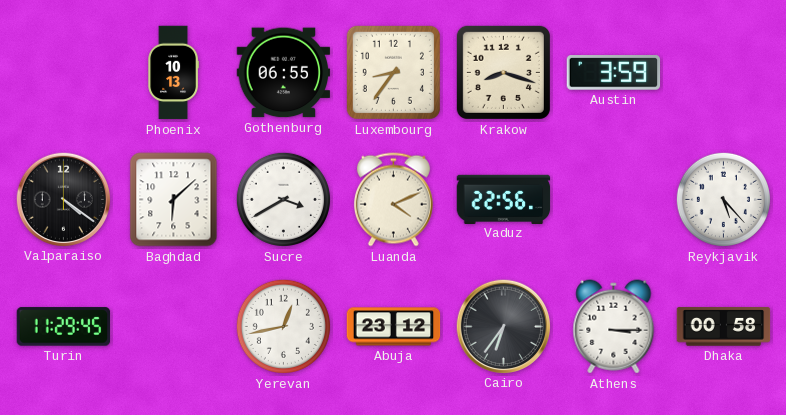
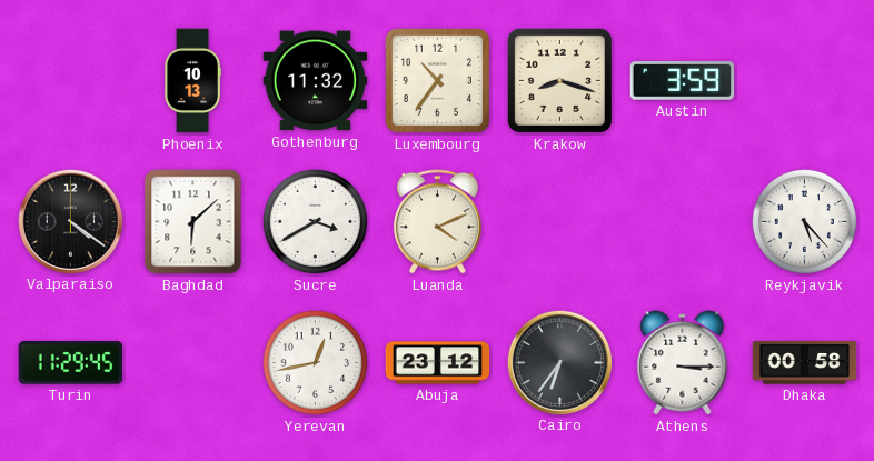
Gothenburg: 06:55 -> 11:32 (316, 81)
Luxembourg: 8:36 -> 10:36 (437, 80)
Vaduz: 22:56 -> none (504, 199)
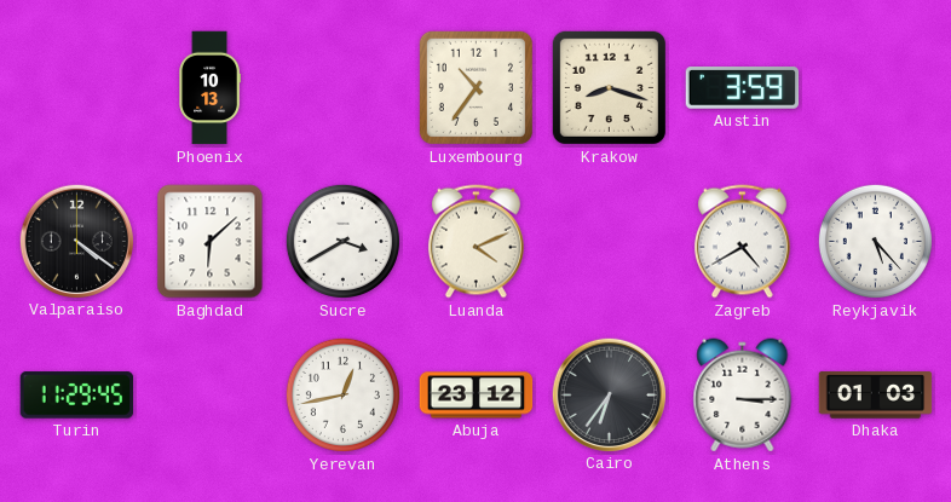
Gothenburg: 11:32 -> none (316, 81)
Zagreb: none -> 4:40 (742, 242)
Dhaka: 00:58 -> 01:03 (876, 396)
